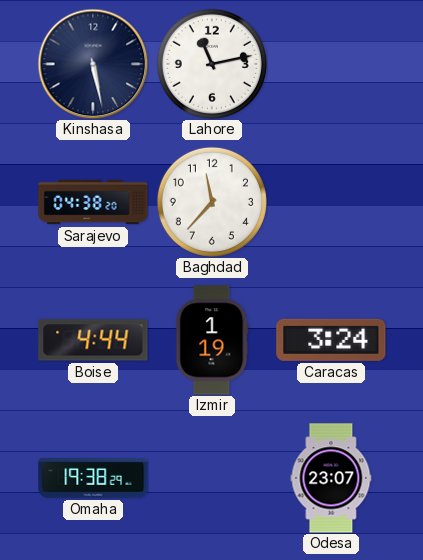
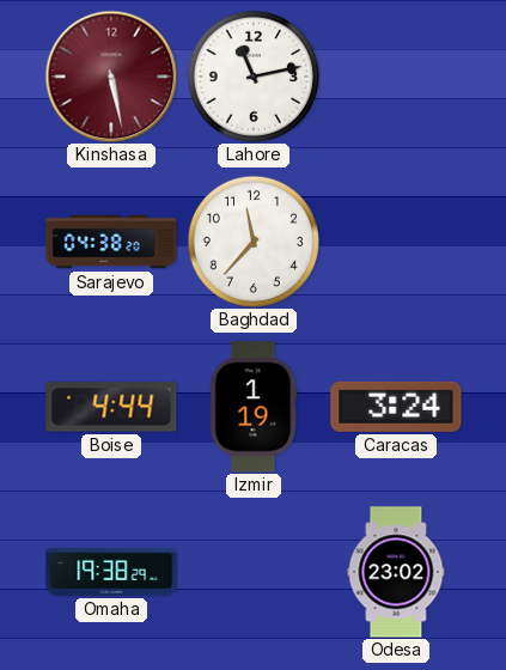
Kinshasa dial: navy -> burgundy (111, 77)
Odesa: 23:07 -> 23:02 (396, 572)
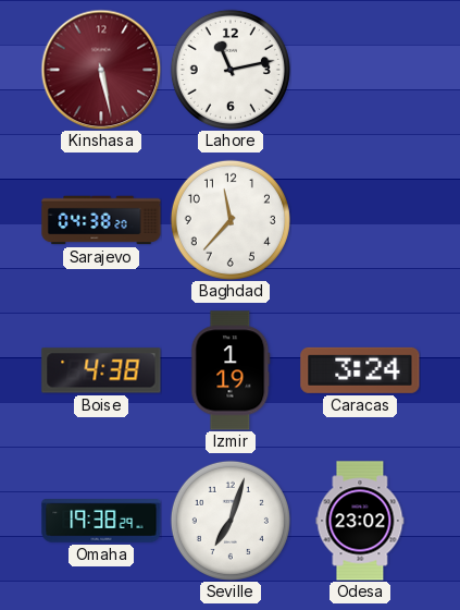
Boise: 4:44 -> 4:38 (101, 370)
Seville: none -> 7:03 (231, 521)
